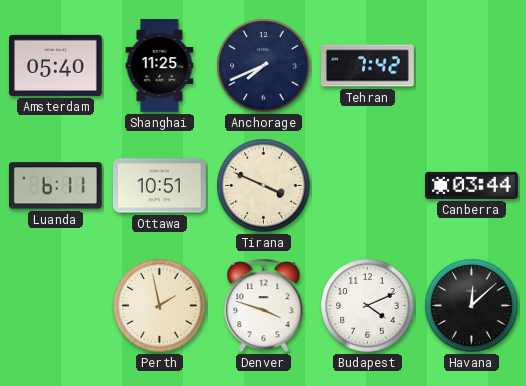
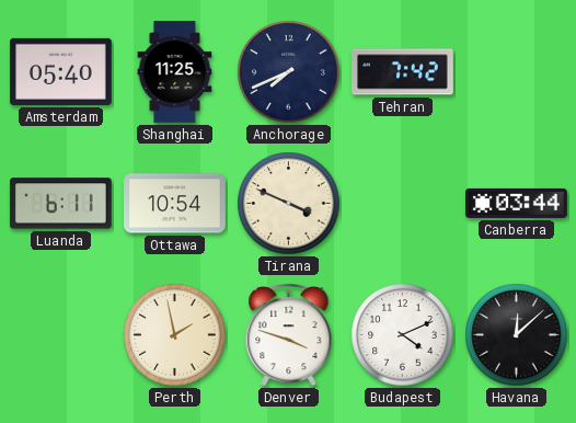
Ottawa: 10:51 -> 10:54 (175, 204)
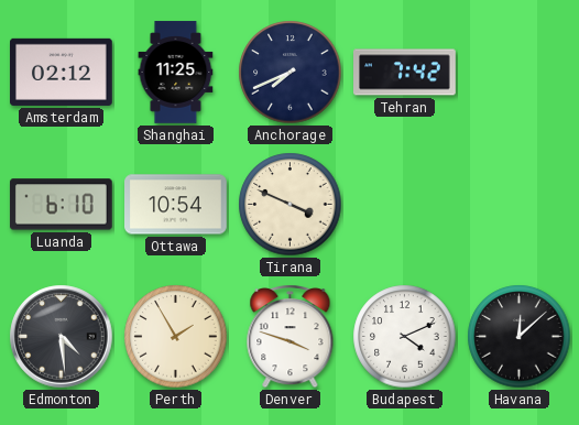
Amsterdam: 05:40 -> 02:12 (62, 72)
Luanda: 6:11 -> 6:10 (61, 205)
Canberra: 03:44 -> none (517, 203)
Edmonton: none -> 4:29 (62, 337)
Perth: 1:58 -> 1:55 (176, 337)
